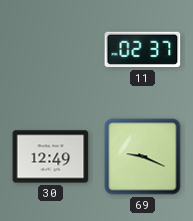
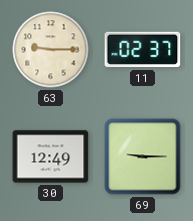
63: none -> 9:15 (51, 50)
69: 9:19 -> 9:15 (143, 157)
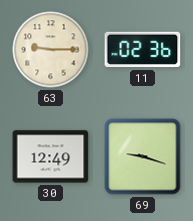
11: 02:37 -> 02:36 (143, 50)
69: 9:15 -> 9:18 (143, 157)
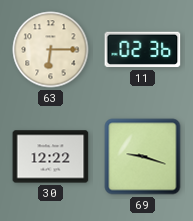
63: 9:15 -> 6:15 (51, 50)
30: 12:49 -> 12:22 (51, 157)
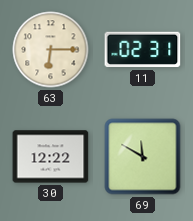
11: 02:36 -> 02:31 (143, 50)
69: 9:18 -> 11:50 (143, 157)
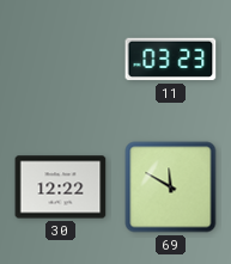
63: 6:15 -> none (51, 50)
11: 02:31 -> 03:23 (171, 60)
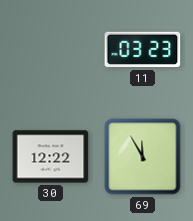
69: 11:50 -> 11:55 (143, 157)
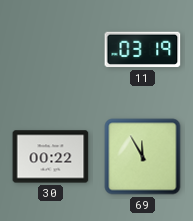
11: 03:23 -> 03:19 (143, 50)
30: 12:22 -> 00:22 (51, 157)
